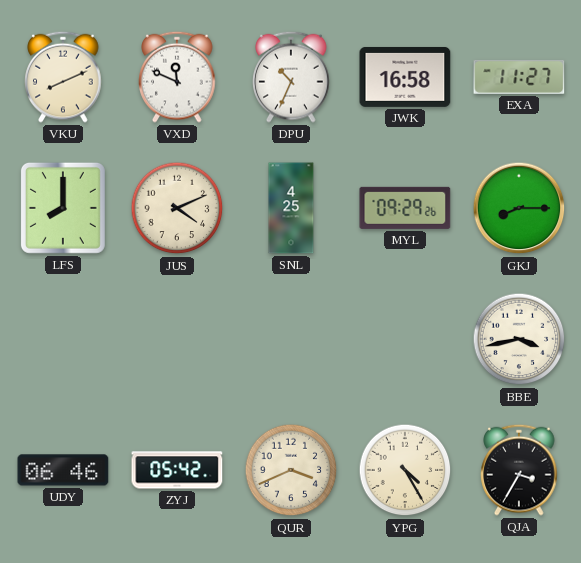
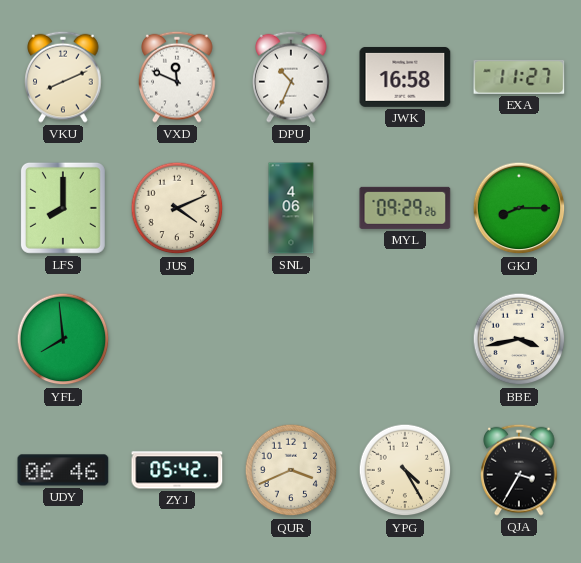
SNL: 4:25 -> 4:06 (291, 208)
YFL: none -> 7:59 (63, 339)
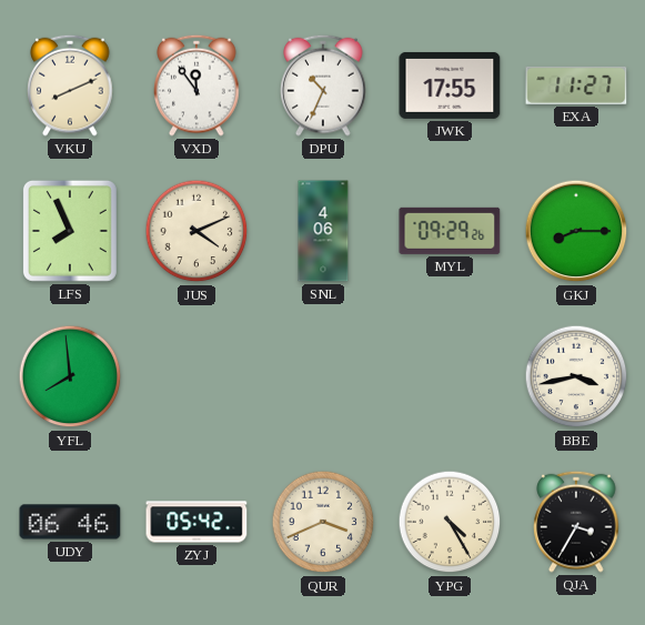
VXD: 11:49 -> 11:54 (196, 85)
JWK: 16:58 -> 17:55 (450, 85)
LFS: 8:00 -> 7:56 (70, 231)
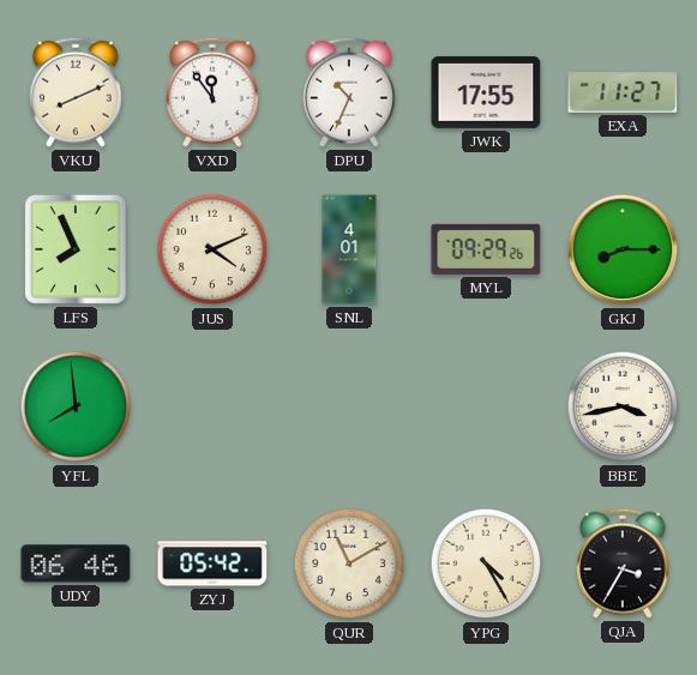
SNL: 4:06 -> 4:01 (349, 249)
QUR: 3:41 -> 11:10 (349, 563)
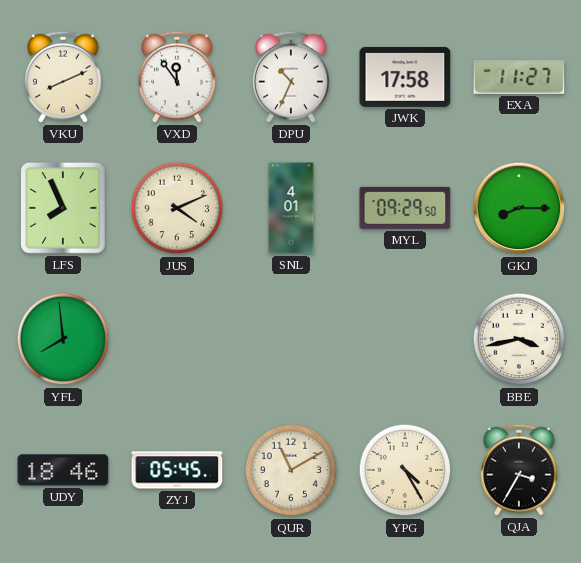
JWK: 17:55 -> 17:58 (405, 77)
MYL: 09:29:26 -> 09:29:50 (405, 208)
UDY: 06:46 -> 18:46 (63, 470)
ZYJ: 05:42 -> 05:45 (177, 470)
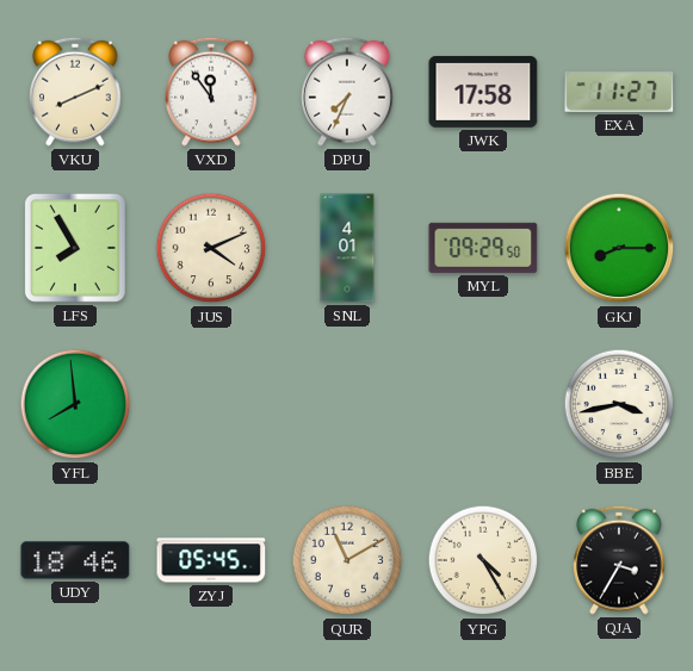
DPU: 10:34 -> 7:34 (347, 92)
LFS: 7:56 -> 7:55 (75, 248)
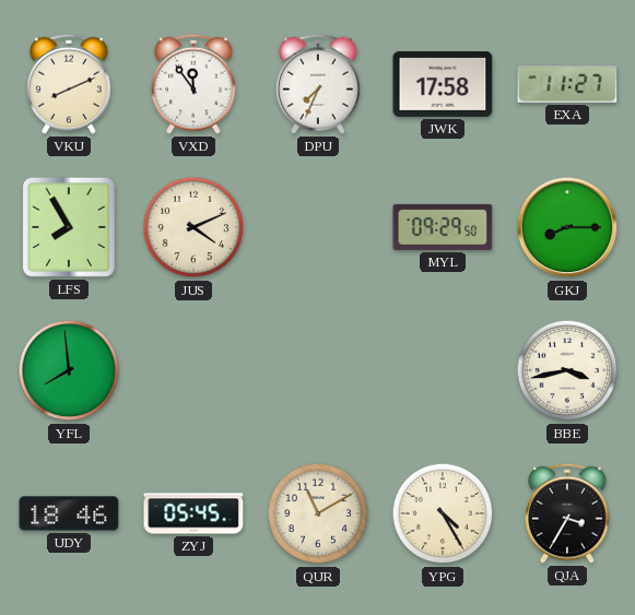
SNL: 4:01 -> none (347, 248)
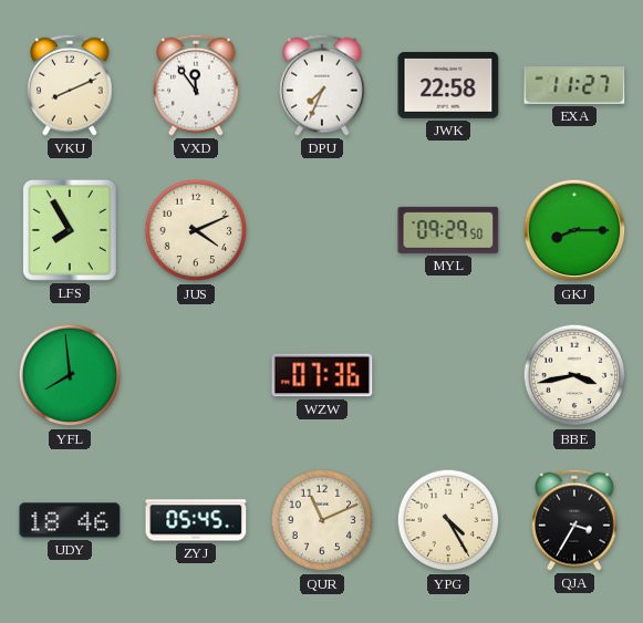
JWK: 17:58 -> 22:58 (448, 85)
WZW: none -> 07:36 (322, 375)
QUR: 11:10 -> 11:11 (322, 520)
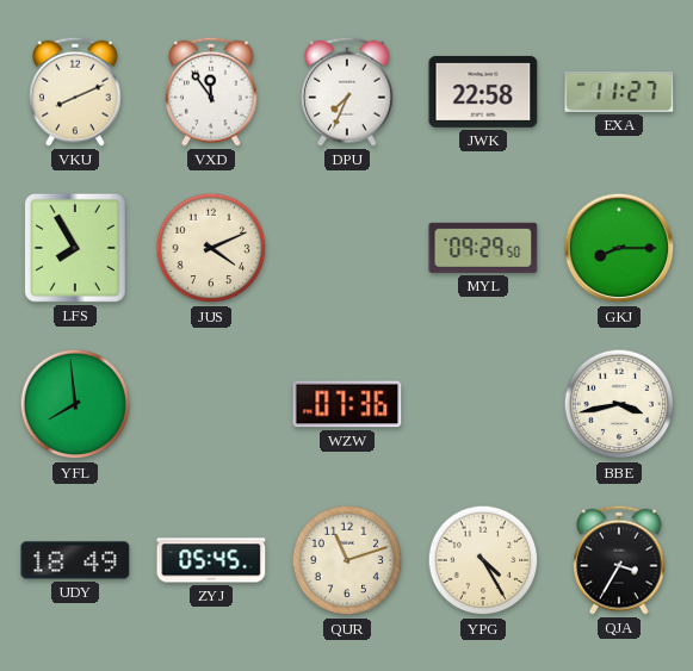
UDY: 18:46 -> 18:49 (75, 560)
QUR: 11:11 -> 11:12 (347, 560)
